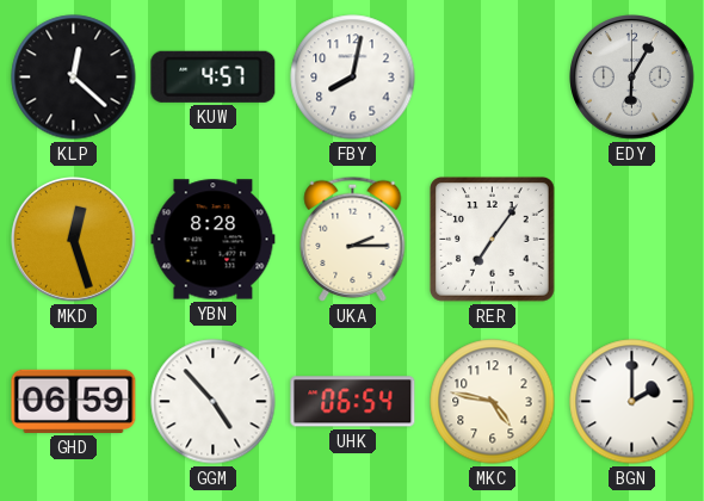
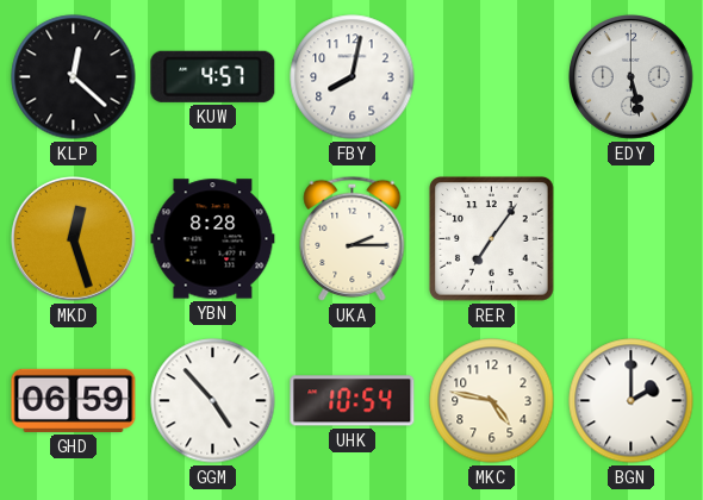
EDY: 6:05 -> 5:28 (632, 77)
UHK: 06:54 -> 10:54 (353, 401)
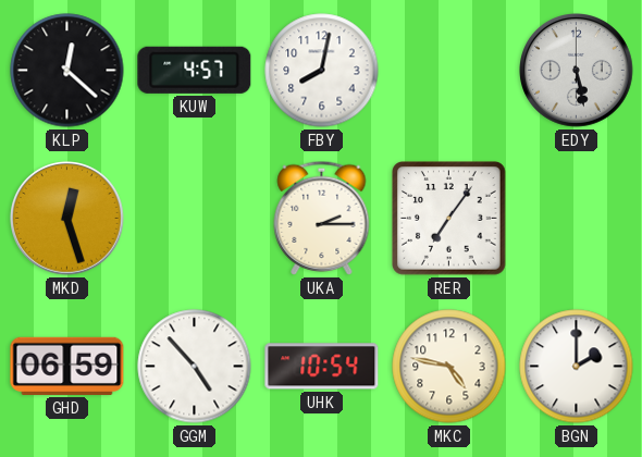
YBN: 8:28 -> none (213, 239)
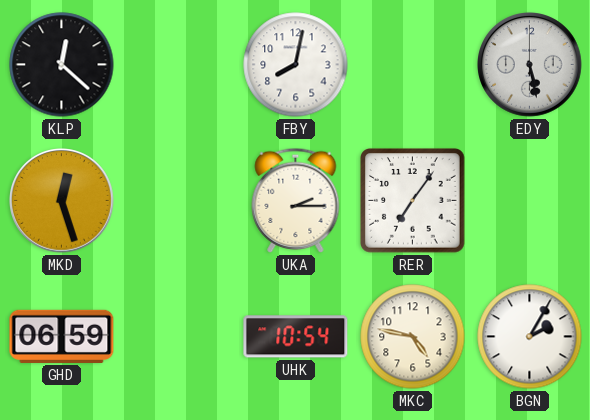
KUW: 4:57 -> none (195, 70)
GGM: 4:53 -> none (195, 367)
BGN: 2:00 -> 2:05 (530, 337)
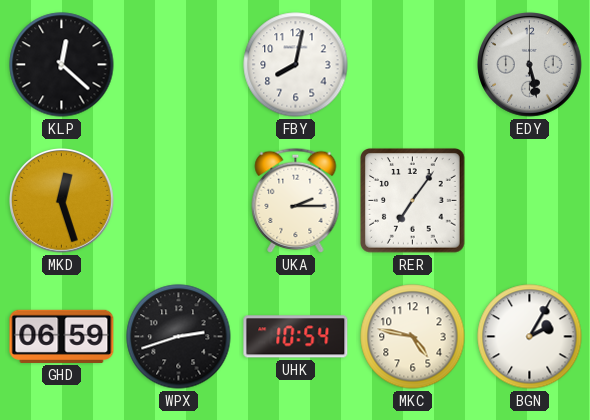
WPX: none -> 2:42 (179, 337)
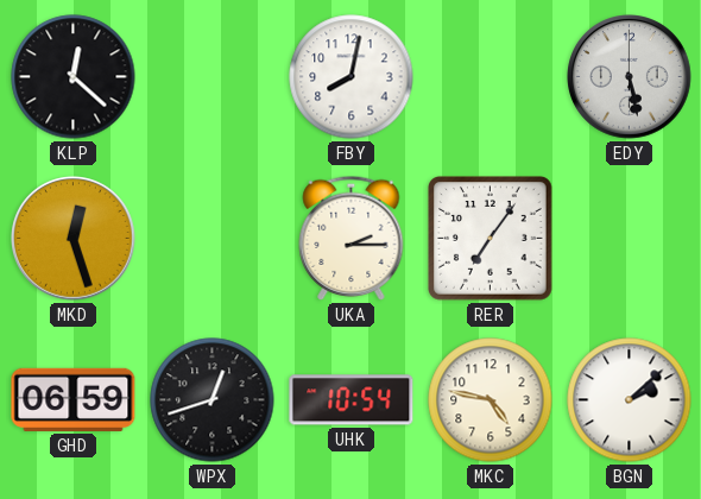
WPX: 2:42 -> 12:42 (213, 400)
BGN: 2:05 -> 2:08 (630, 400)
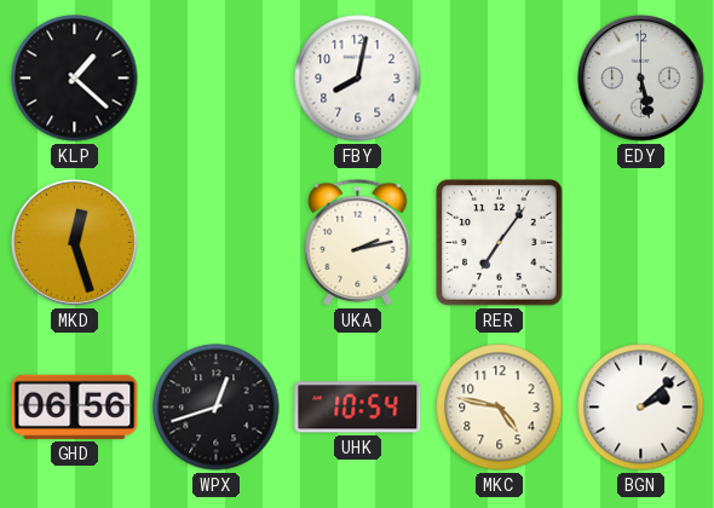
KLP: 12:22 -> 1:22 (75, 79)
UKA: 2:15 -> 2:13 (358, 242)
GHD: 06:59 -> 06:56 (75, 406)
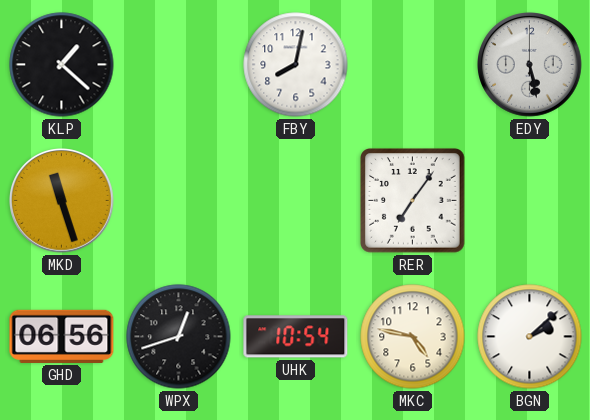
MKD: 12:27 -> 11:27 (62, 201)
UKA: 2:13 -> none (358, 242)
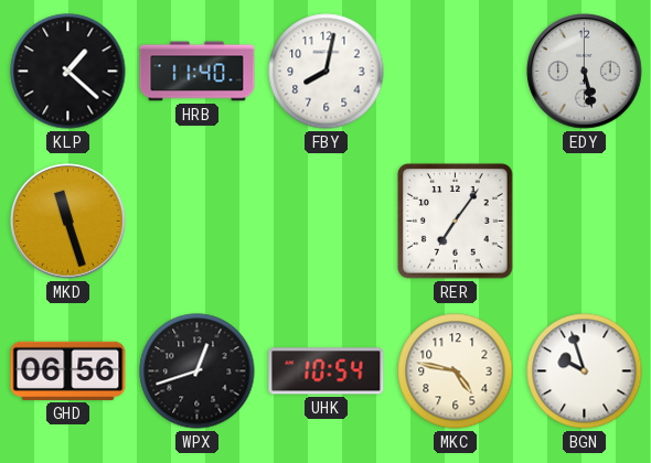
HRB: none -> 11:40 (198, 72)
BGN: 2:08 -> 9:57 (585, 372)
